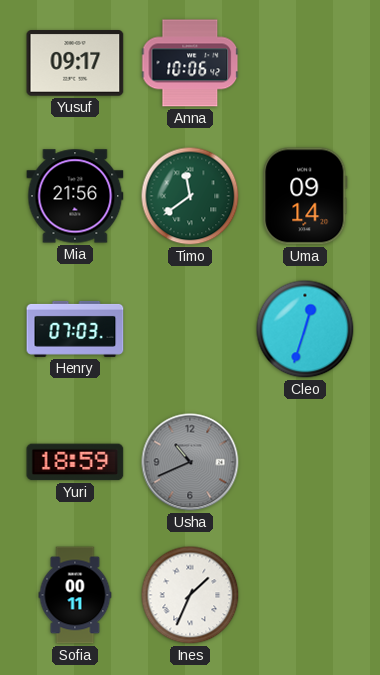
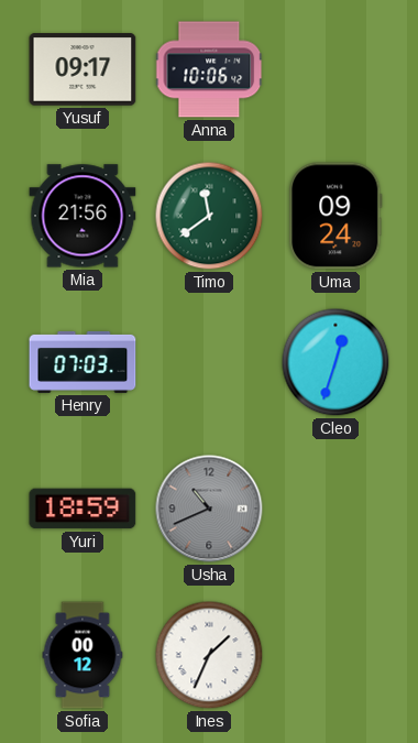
Uma: 09:14 -> 09:24 (335, 216)
Sofia: 00:11 -> 00:12 (82, 655)
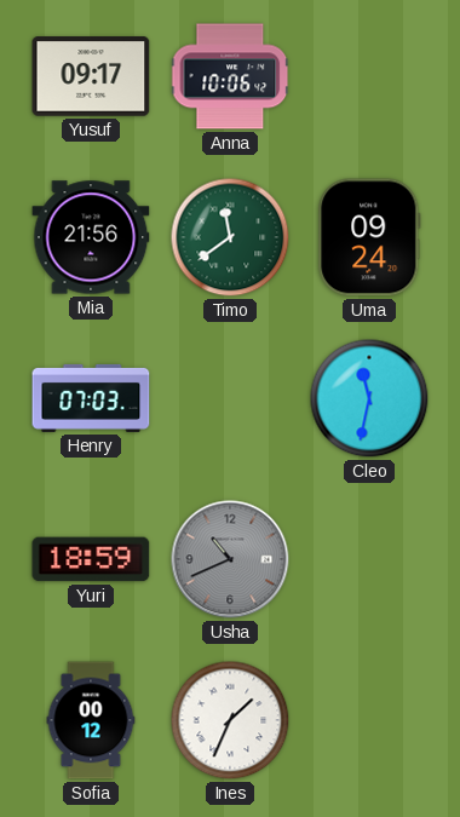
Cleo: 12:33 -> 11:32 (369, 398)
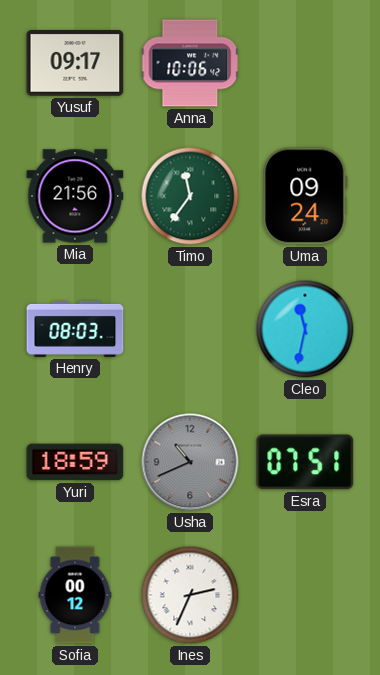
Timo: 11:39 -> 11:36 (190, 196)
Henry: 07:03 -> 08:03 (75, 329)
Esra: none -> 07:51 (305, 462)
Ines: 1:34 -> 2:34 (190, 595)
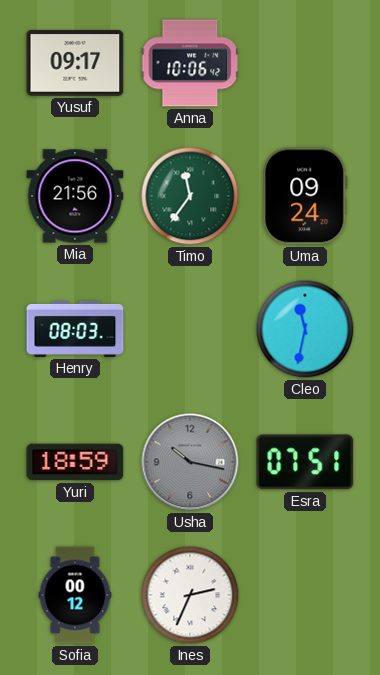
Usha: 10:41 -> 10:17 (190, 462)
